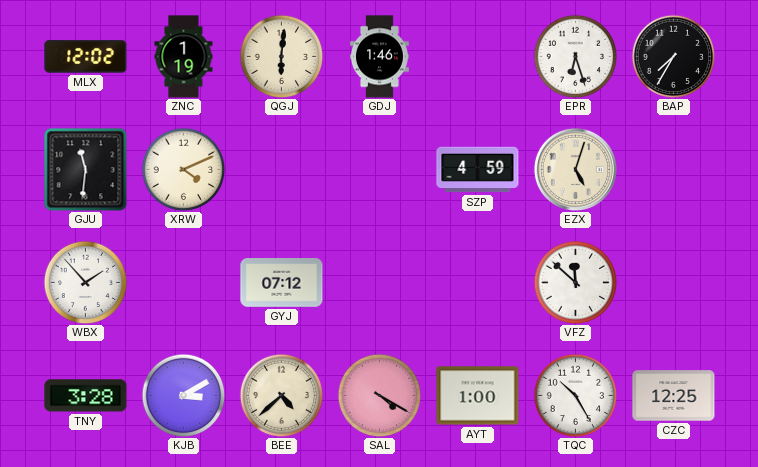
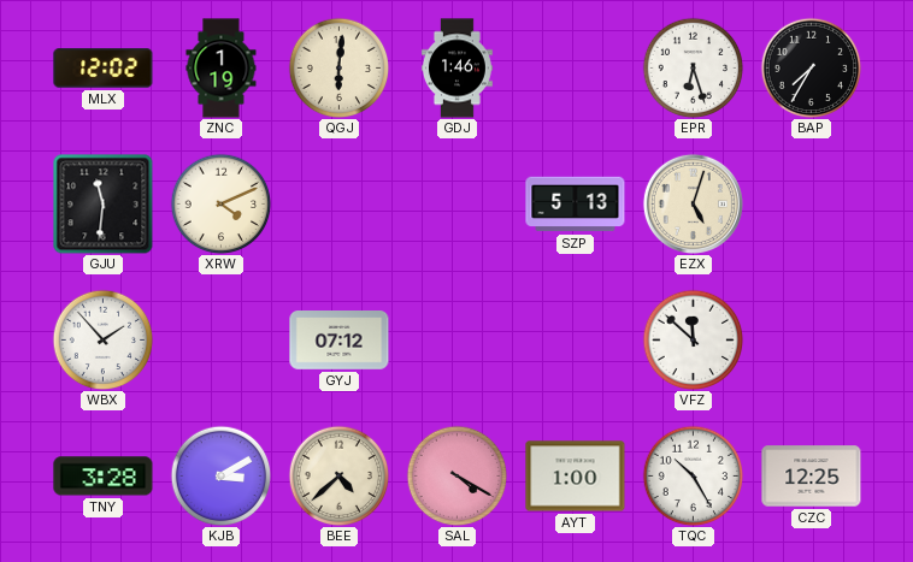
SZP: 4:59 -> 5:13 (576, 205)
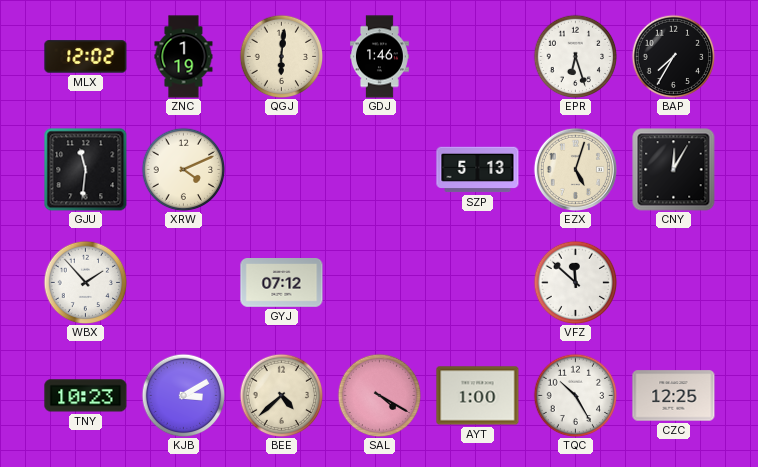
CNY: none -> 12:05 (674, 170)
TNY: 3:28 -> 10:23 (86, 396)
